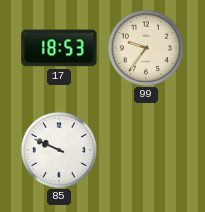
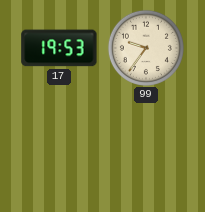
17: 18:53 -> 19:53 (59, 48)
85: 9:49 -> none (59, 150)
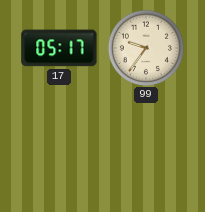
17: 19:53 -> 05:17 (59, 48)
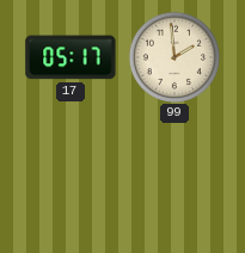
99: 9:36 -> 1:59 (174, 57)
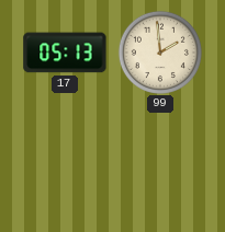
17: 05:17 -> 05:13 (65, 53)
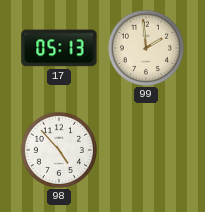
98: none -> 4:53 (59, 150)
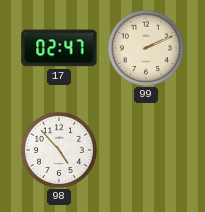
17: 05:13 -> 02:47 (59, 48)
99: 1:59 -> 2:11 (146, 48)
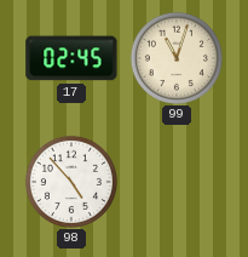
17: 02:47 -> 02:45 (71, 58)
99: 2:11 -> 11:03 (177, 58)
